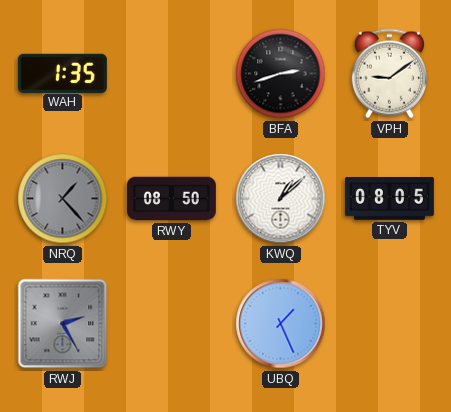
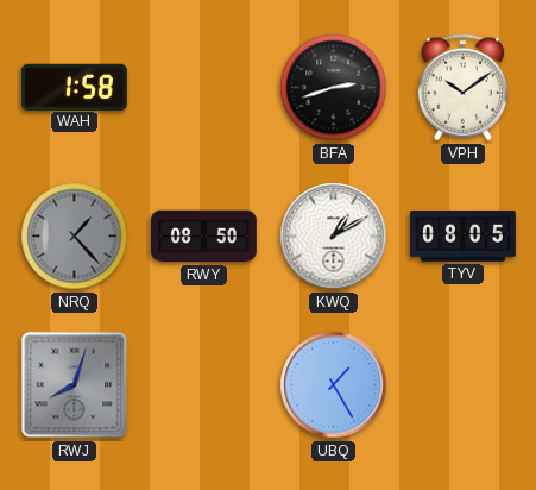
WAH: 1:35 -> 1:58 (74, 87)
VPH: 9:09 -> 10:09 (462, 88)
KWQ: 1:08 -> 1:10 (334, 237)
RWJ: 2:25 -> 8:03 (75, 385)
UBQ: 1:26 -> 1:25 (334, 385)
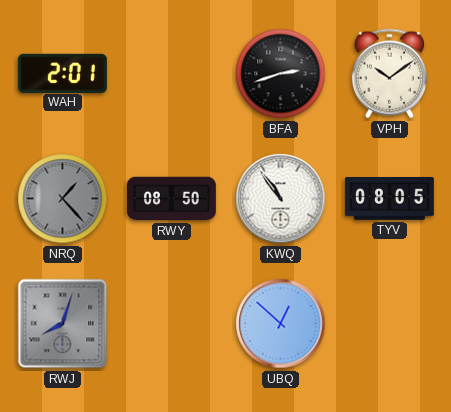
WAH: 1:58 -> 2:01 (62, 73)
KWQ: 1:10 -> 10:54 (281, 199)
UBQ: 1:25 -> 12:52 (281, 324)
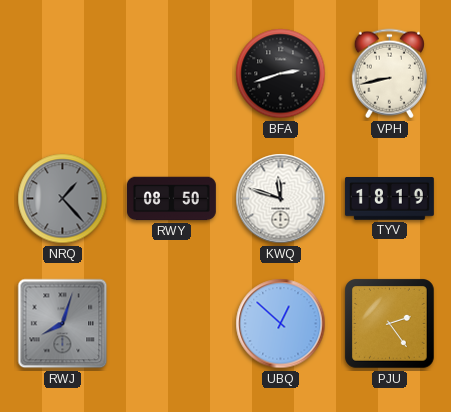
WAH: 2:01 -> none (62, 73)
VPH: 10:09 -> 8:43 (389, 74)
KWQ: 10:54 -> 11:48 (281, 199)
TYV: 08:05 -> 18:19 (389, 199)
PJU: none -> 2:24 (390, 324)
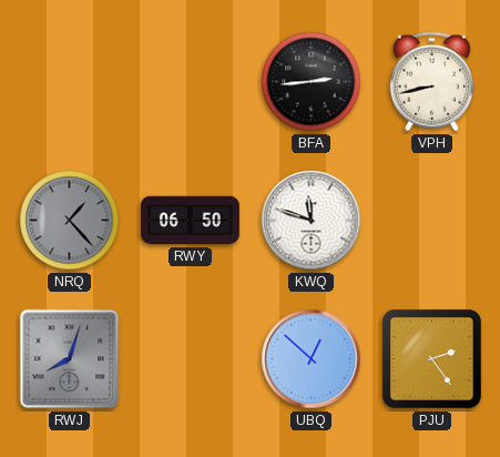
BFA: 2:42 -> 2:44 (312, 82)
RWY: 08:50 -> 06:50 (190, 221)
TYV: 18:19 -> none (389, 199)
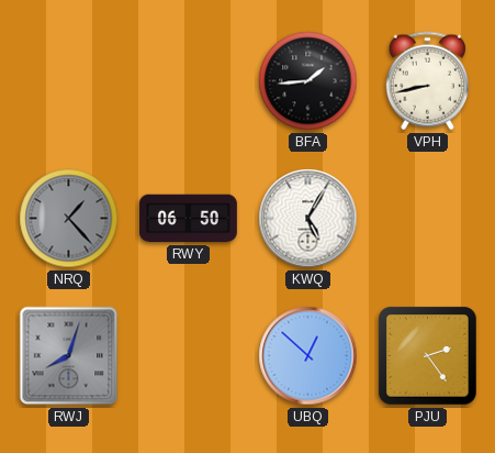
BFA: 2:44 -> 1:44 (308, 81)
KWQ: 11:48 -> 5:05 (308, 219)
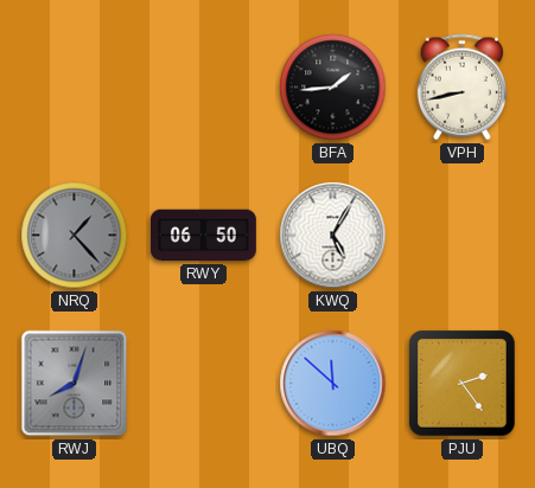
UBQ: 12:52 -> 11:52 (333, 384)
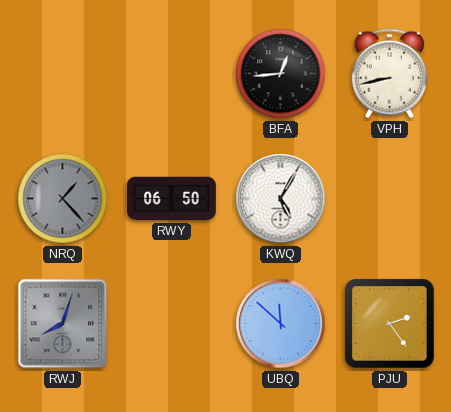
BFA: 1:44 -> 12:44 (281, 74)
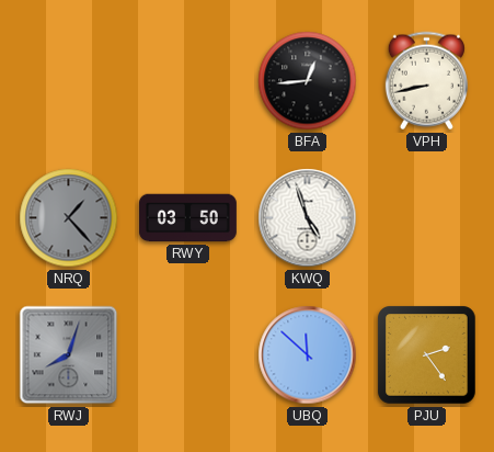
RWY: 06:50 -> 03:50 (187, 218)
KWQ: 5:05 -> 4:57 (308, 218)
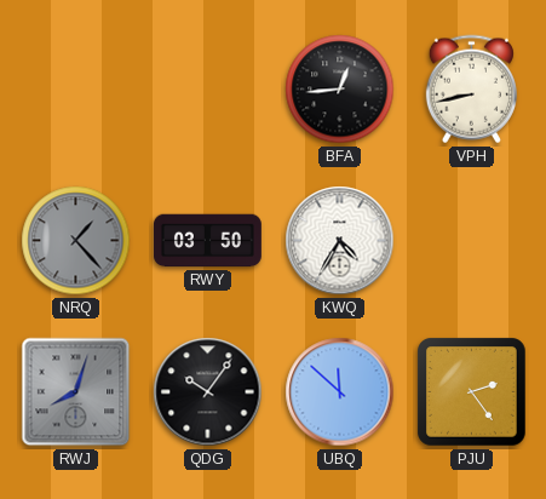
KWQ: 4:57 -> 4:35 (340, 241)
QDG: none -> 10:06 (208, 392)
